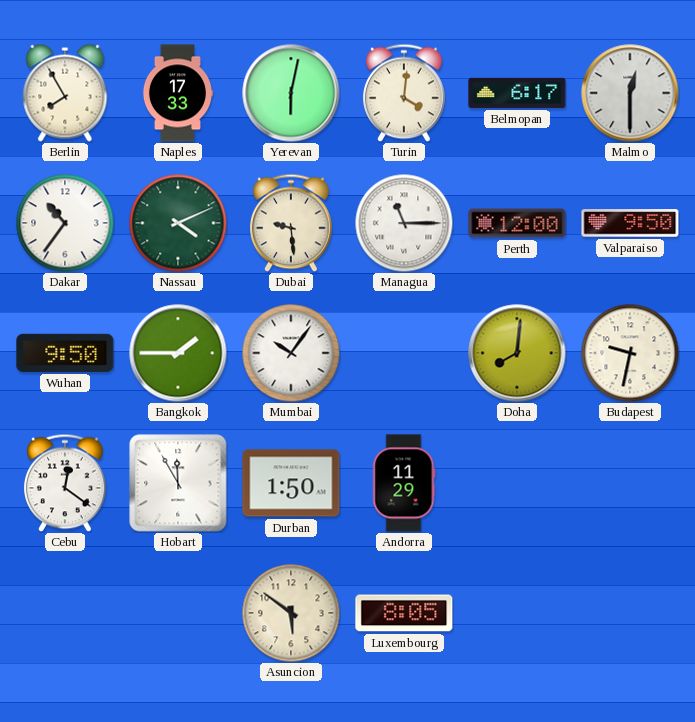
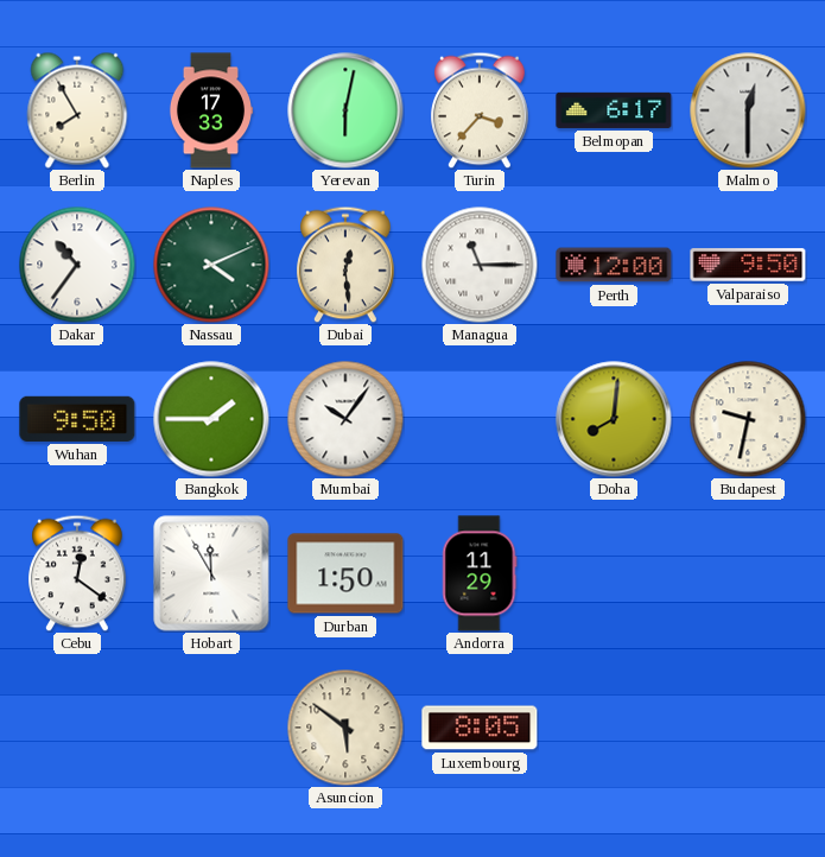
Turin: 4:01 -> 3:37 (480, 110)
Dubai: 9:29 -> 12:29 (345, 265)
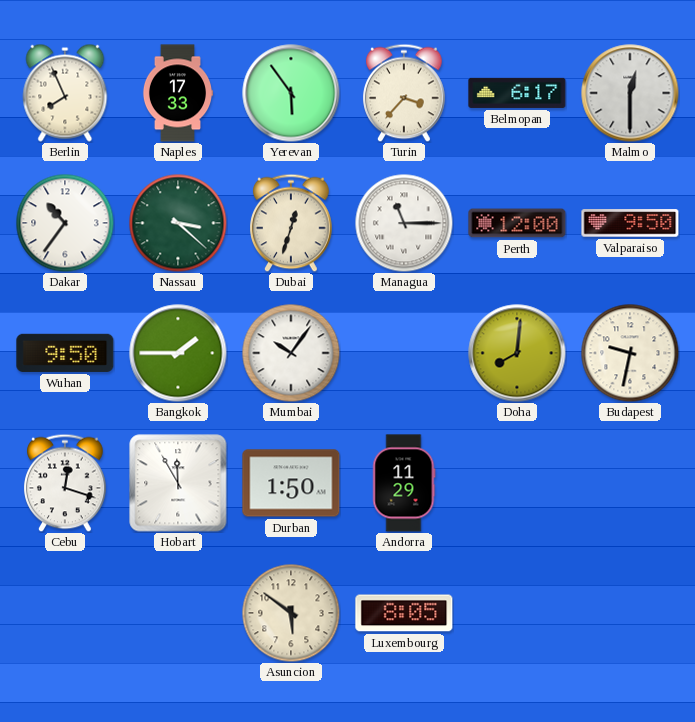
Berlin: 7:55 -> 7:56 (65, 93)
Yerevan: 6:02 -> 5:54 (291, 93)
Nassau: 4:11 -> 3:22 (178, 223)
Dubai: 12:29 -> 12:33 (291, 223)
Cebu: 12:21 -> 12:18 (65, 483)
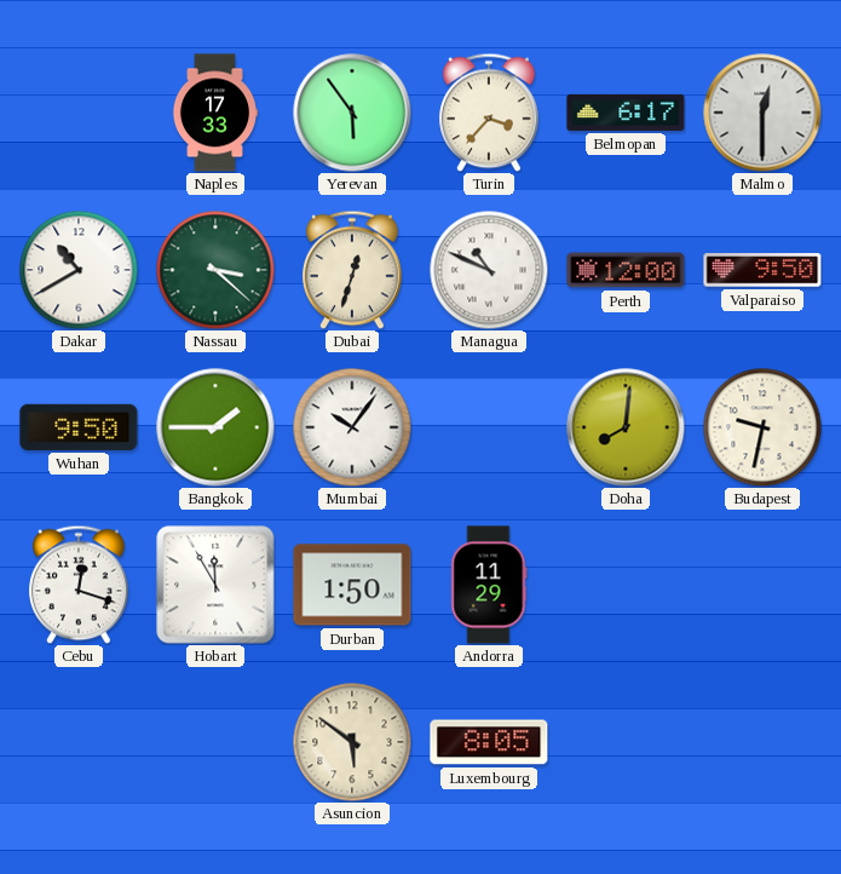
Berlin: 7:56 -> none (65, 93)
Dakar: 10:36 -> 10:40 (79, 270)
Managua: 11:15 -> 10:49 (489, 270)
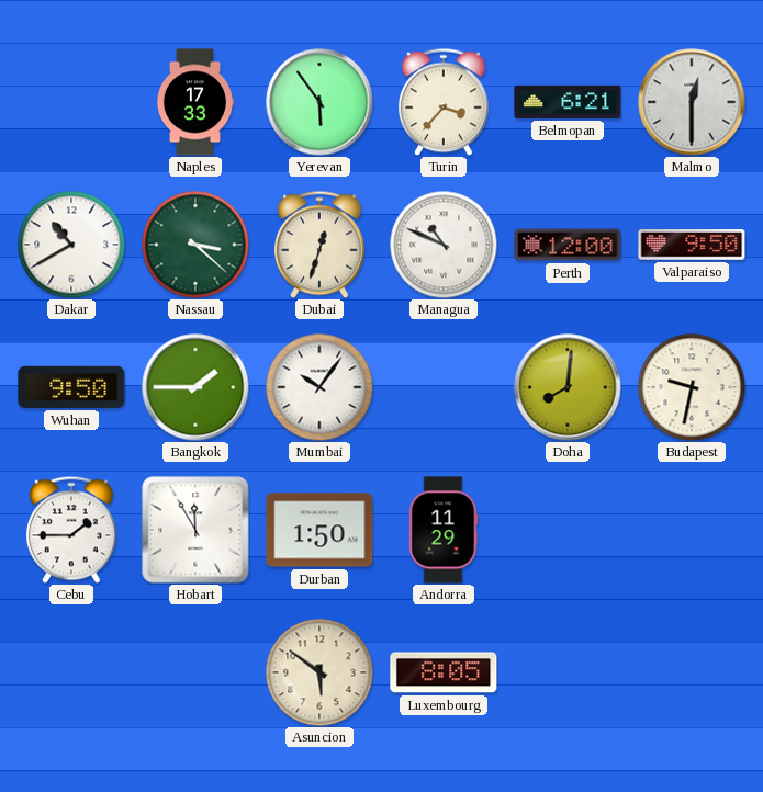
Belmopan: 6:17 -> 6:21 (568, 102)
Cebu: 12:18 -> 1:45 (71, 530)
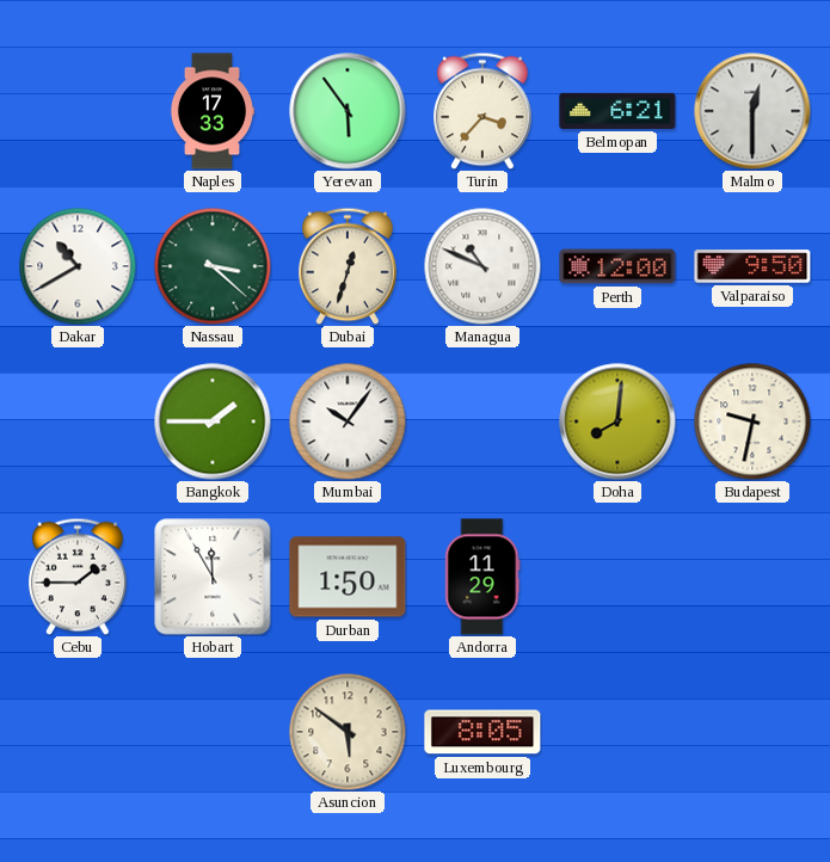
Wuhan: 9:50 -> none (71, 387)
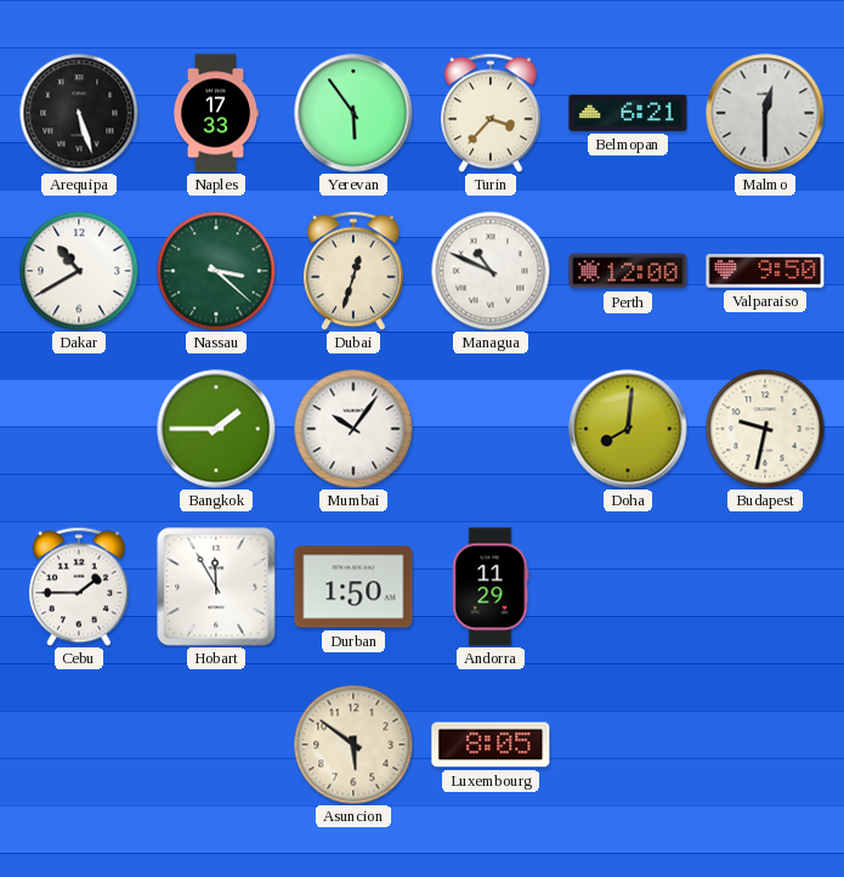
Arequipa: none -> 5:27 (79, 113)
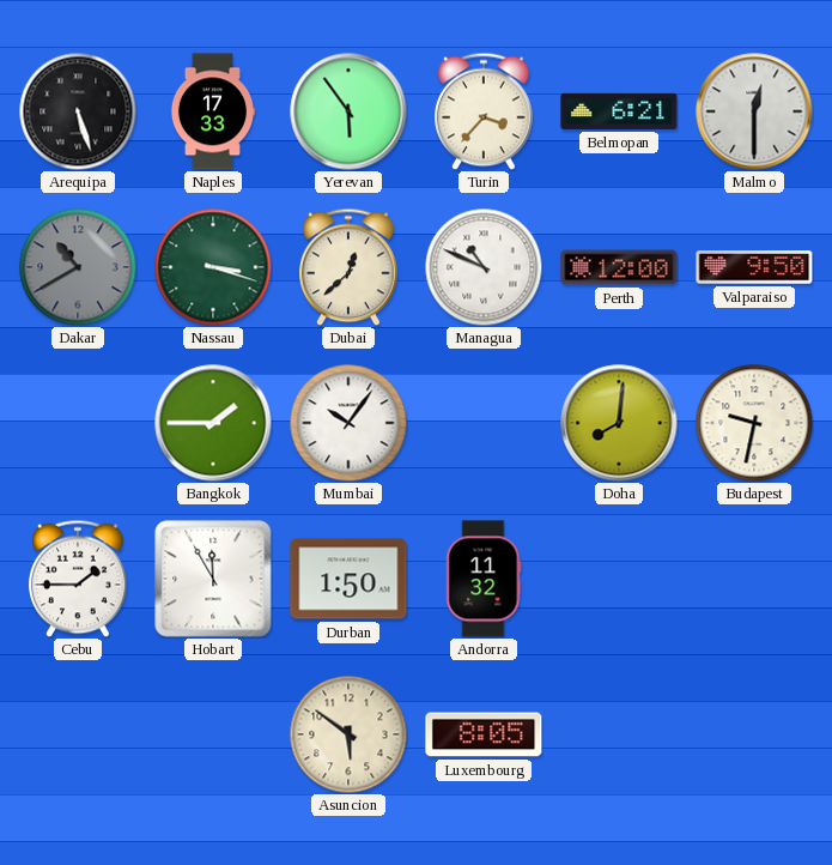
Dakar dial: white -> grey (78, 267)
Nassau: 3:22 -> 3:18 (213, 267)
Dubai: 12:33 -> 12:38 (348, 267)
Andorra: 11:29 -> 11:32 (484, 579)
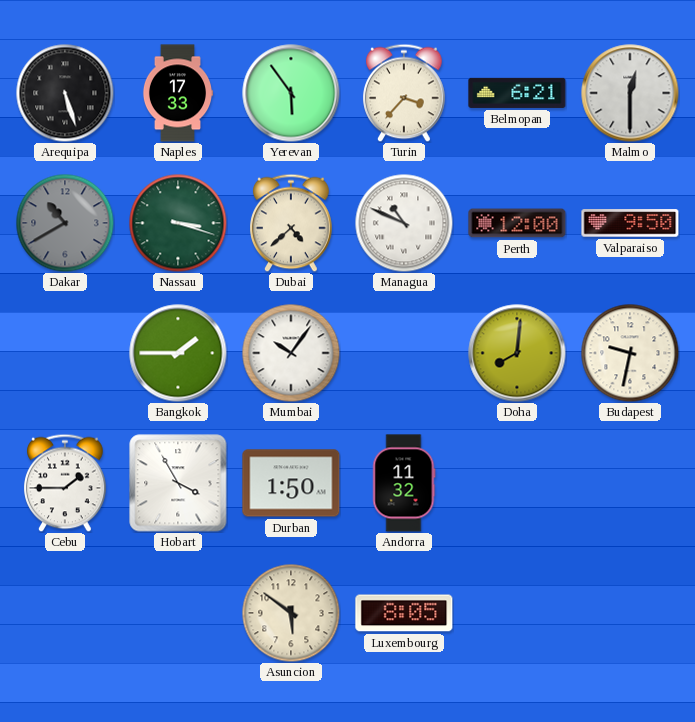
Dubai: 12:38 -> 4:38 (291, 223)
Hobart: 11:55 -> 3:55 (178, 483)
